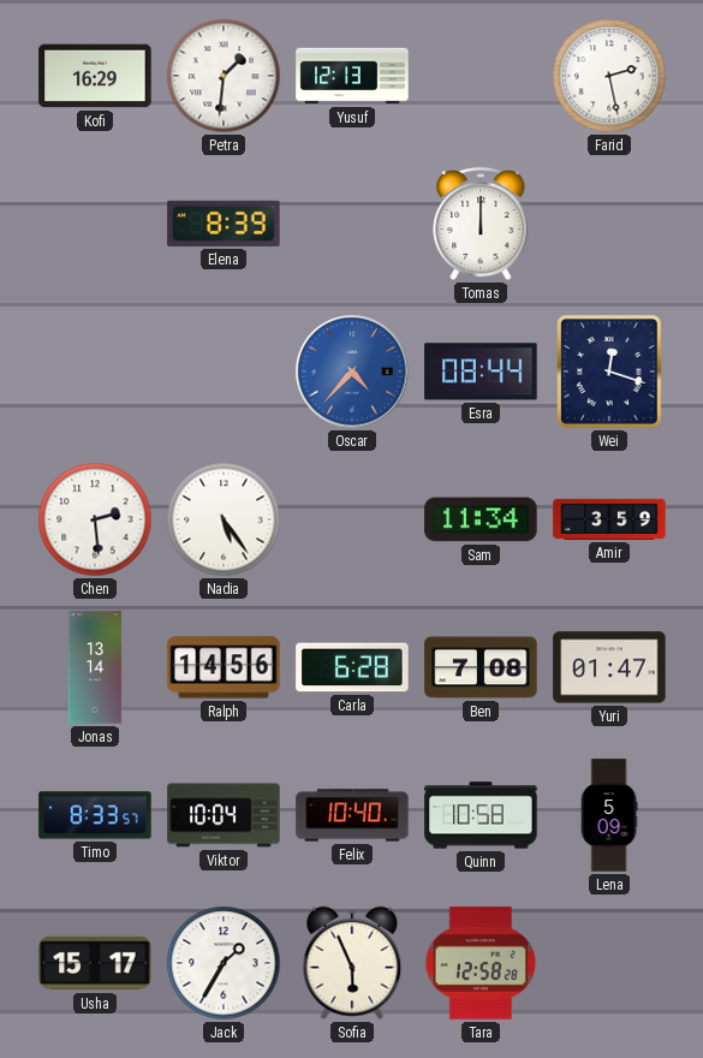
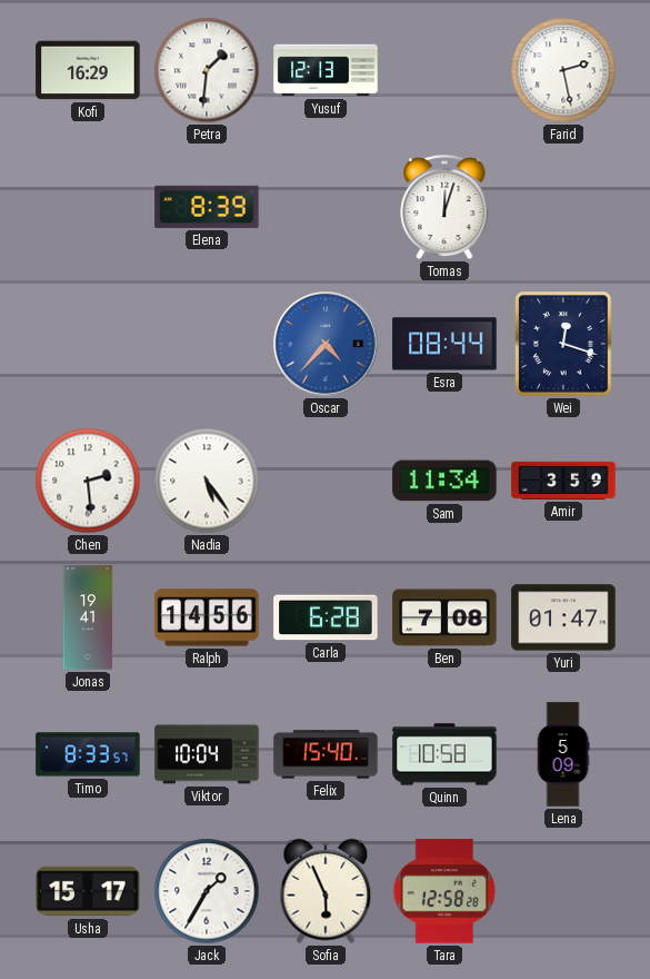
Tomas: 12:00 -> 12:03 (444, 208)
Jonas: 13:14 -> 19:41 (88, 617)
Felix: 10:40 -> 15:40 (326, 754)
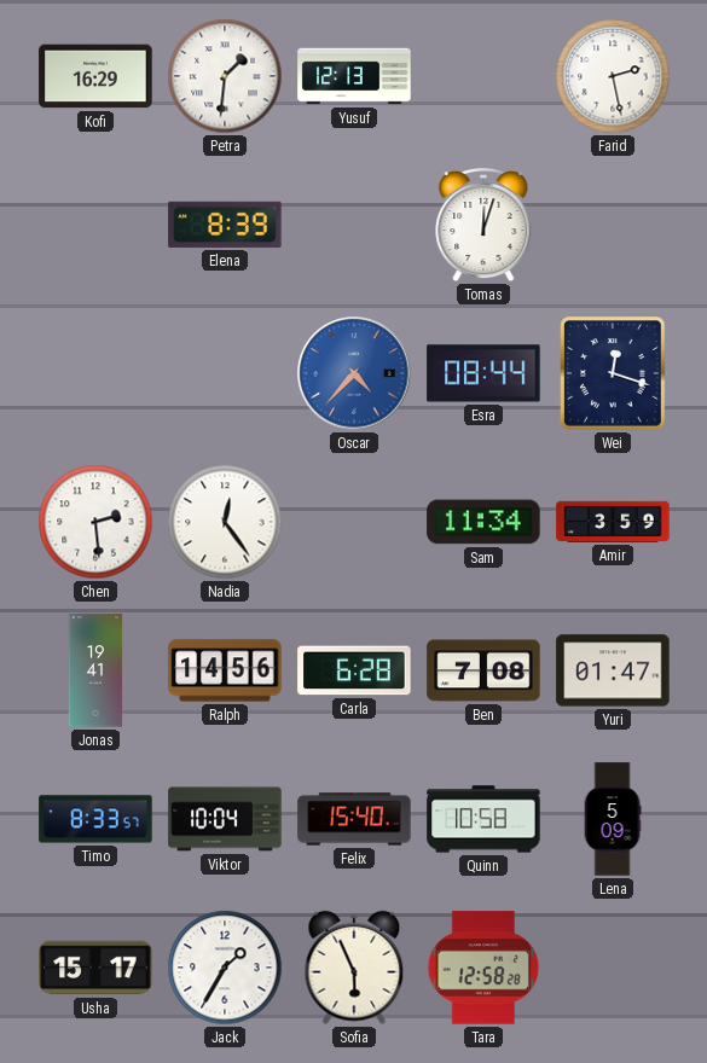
Nadia: 5:24 -> 12:24 (225, 522)
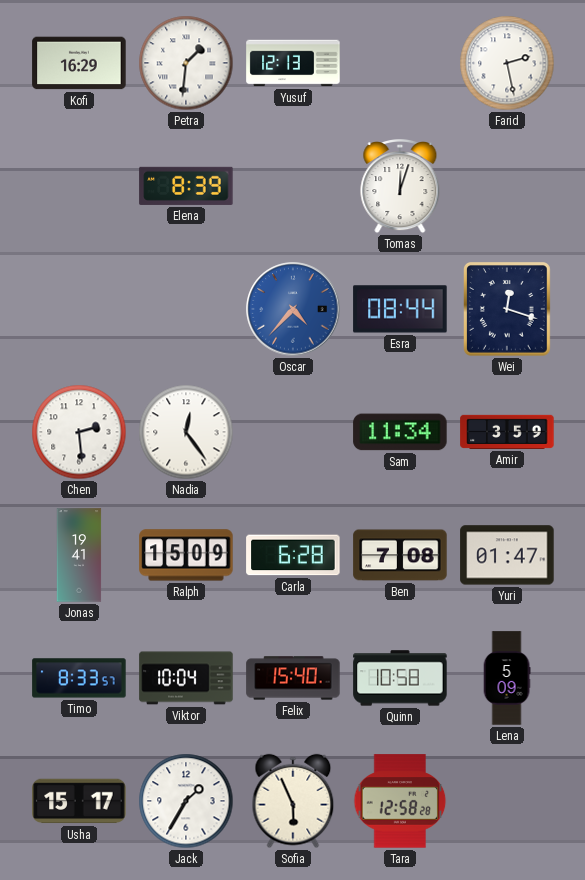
Ralph: 14:56 -> 15:09 (186, 555)
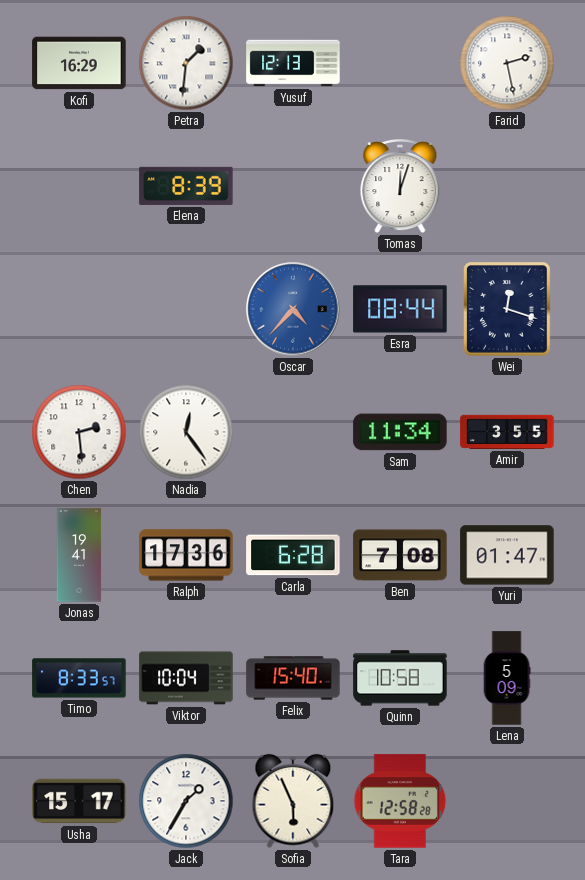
Amir: 3:59 -> 3:55 (507, 432)
Ralph: 15:09 -> 17:36 (186, 555)
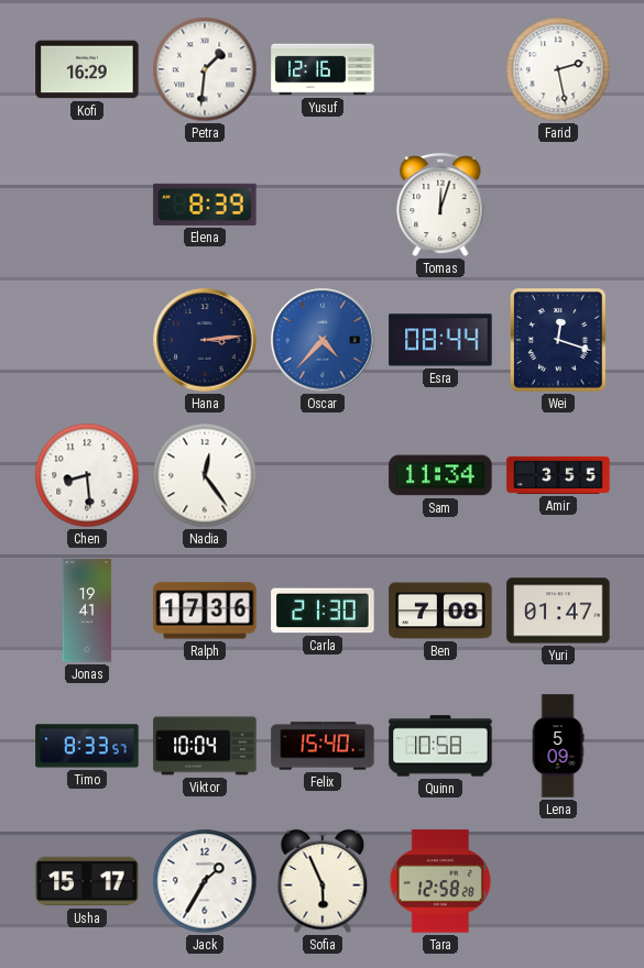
Yusuf: 12:13 -> 12:16 (323, 69)
Hana: none -> 3:14 (205, 340)
Chen: 2:29 -> 8:29 (87, 475)
Carla: 6:28 -> 21:30 (323, 610)
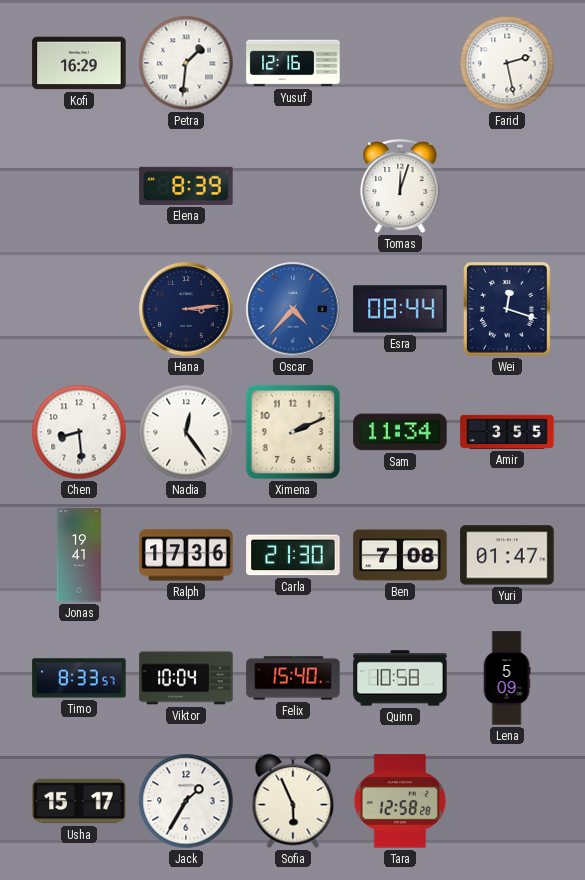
Ximena: none -> 2:11 (293, 432)
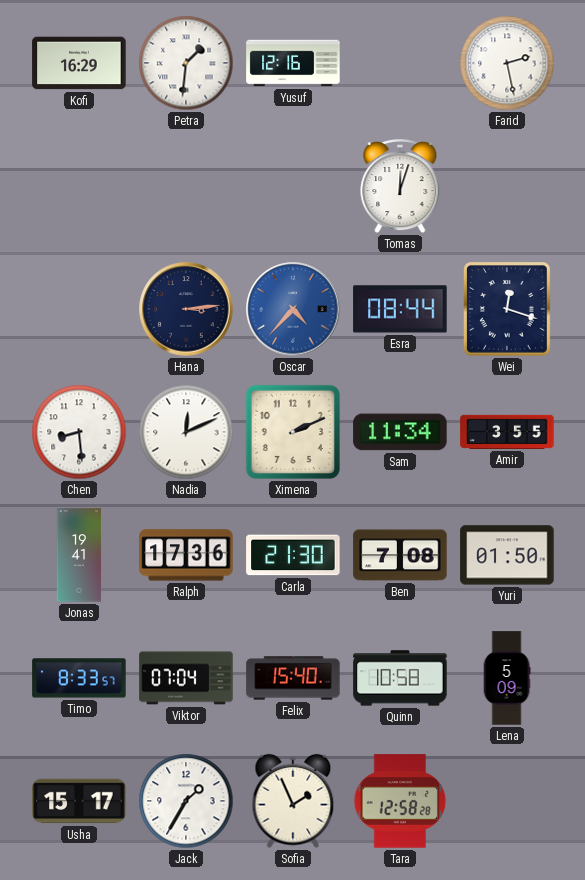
Elena: 8:39 -> none (186, 186)
Nadia: 12:24 -> 12:11 (186, 432)
Yuri: 01:47 -> 01:50 (507, 555)
Viktor: 10:04 -> 07:04 (186, 678)
Sofia: 5:56 -> 1:56 (293, 801)
